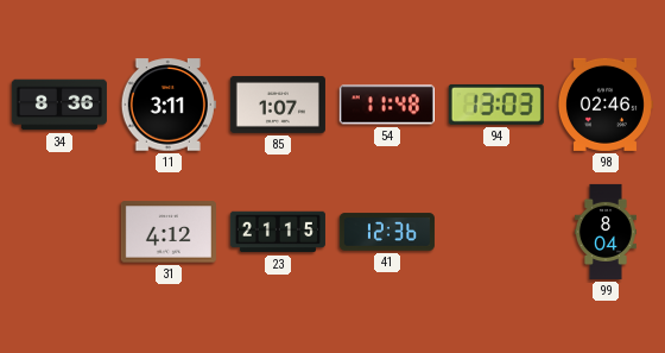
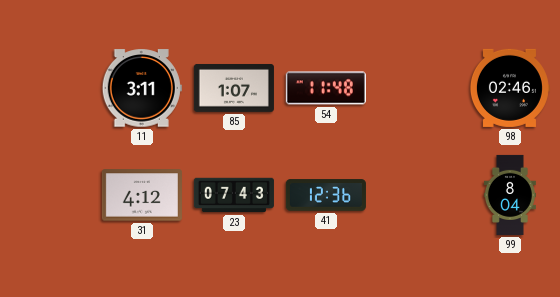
34: 8:36 -> none (59, 105)
94: 13:03 -> none (496, 105)
23: 21:15 -> 07:43 (234, 195)
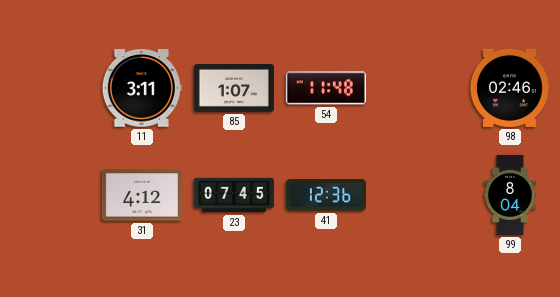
23: 07:43 -> 07:45 (234, 195)
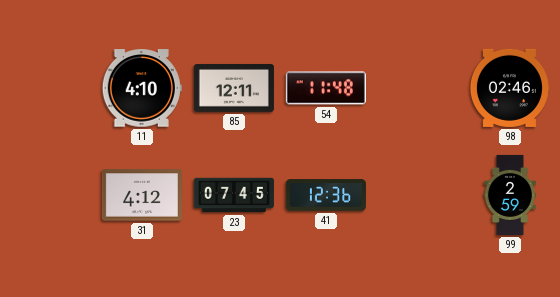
11: 3:11 -> 4:10 (142, 88)
85: 1:07 -> 12:11 (234, 88)
99: 8:04 -> 2:59 (510, 195)
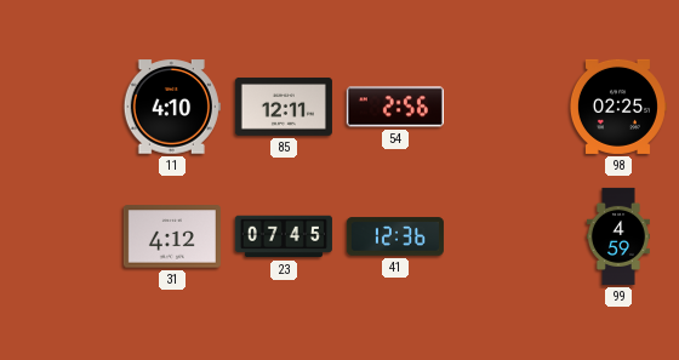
54: 11:48 -> 2:56 (395, 107)
98: 02:46 -> 02:25 (617, 107)
99: 2:59 -> 4:59 (618, 236)
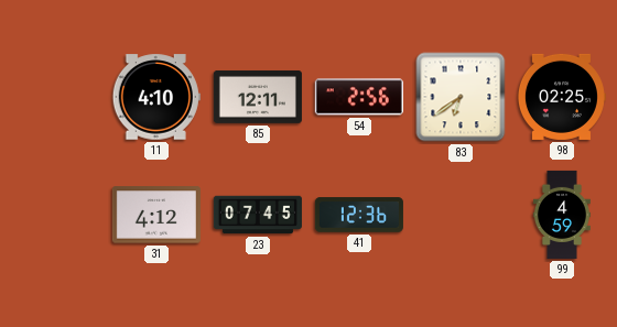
83: none -> 6:39 (461, 97)
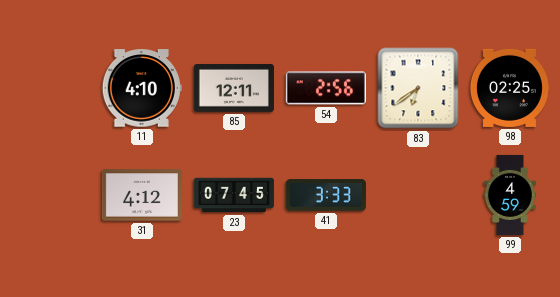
41: 12:36 -> 3:33 (326, 195)
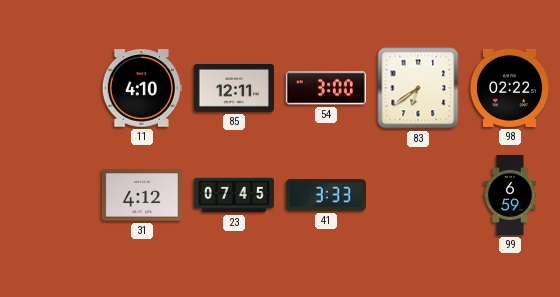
54: 2:56 -> 3:00 (326, 88)
98: 02:25 -> 02:22 (509, 88)
99: 4:59 -> 6:59 (510, 195)
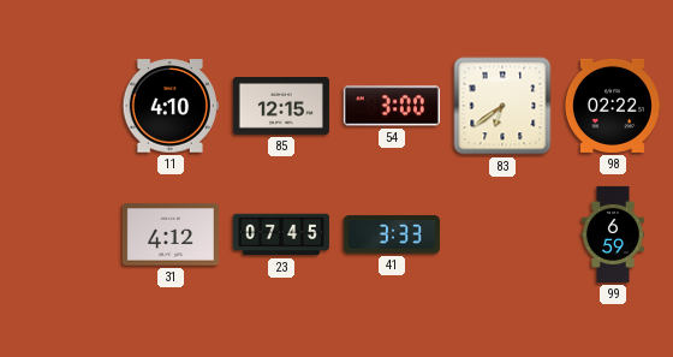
85: 12:11 -> 12:15 (281, 106)
